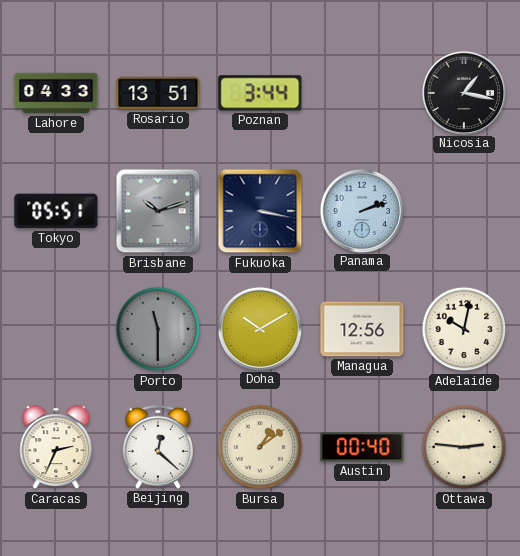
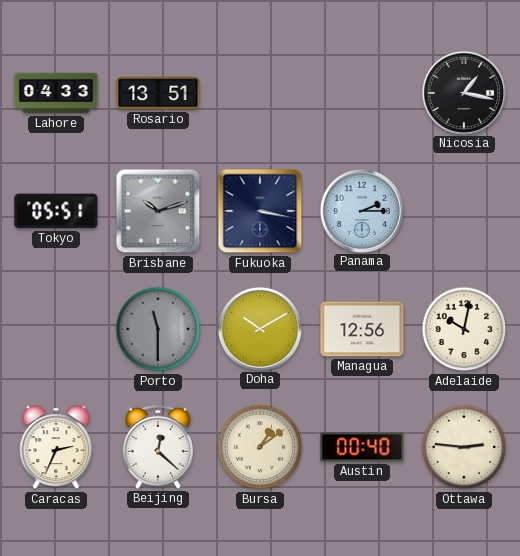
Poznan: 3:44 -> none (260, 93)
Panama: 2:12 -> 2:15 (361, 210)
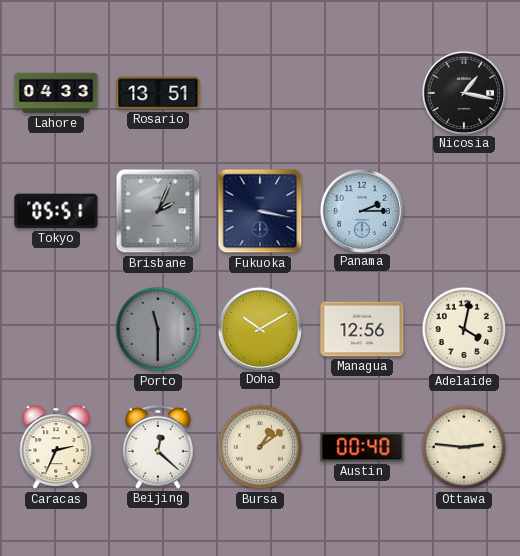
Brisbane: 10:12 -> 2:04 (158, 211)
Adelaide: 10:02 -> 4:02 (464, 329)
